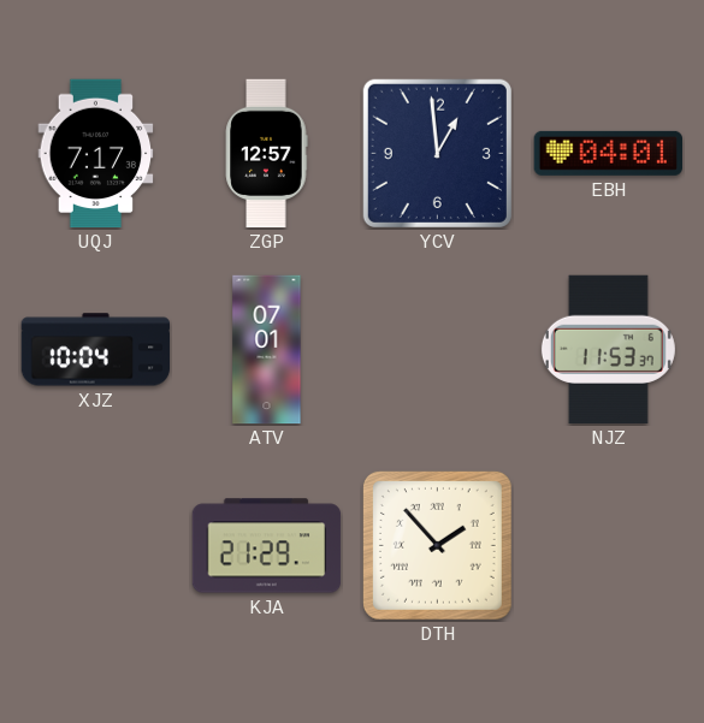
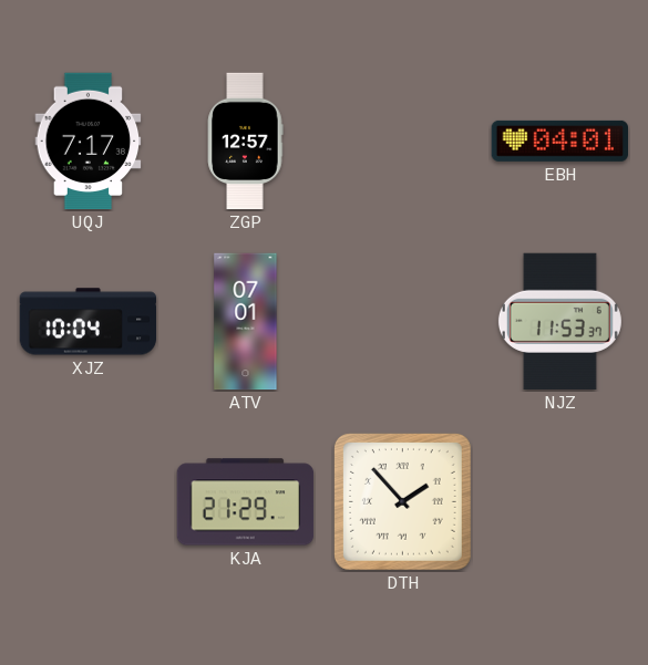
YCV: 12:59 -> none (437, 153)
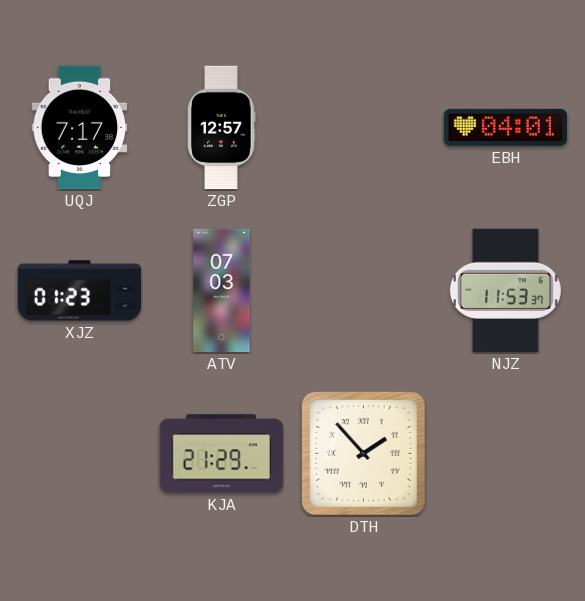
XJZ: 10:04 -> 01:23 (80, 291)
ATV: 07:01 -> 07:03 (222, 291)
